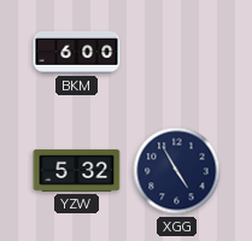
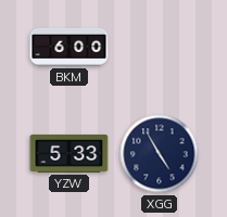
YZW: 5:32 -> 5:33 (70, 153)
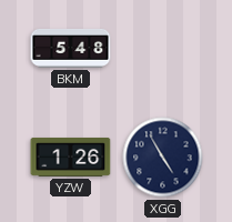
BKM: 6:00 -> 5:48 (71, 48)
YZW: 5:33 -> 1:26 (71, 157)
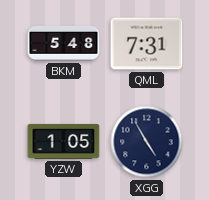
QML: none -> 7:31 (147, 44)
YZW: 1:26 -> 1:05 (64, 141)
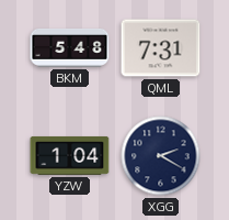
YZW: 1:05 -> 1:04 (70, 155)
XGG: 4:55 -> 2:20 (161, 156)
